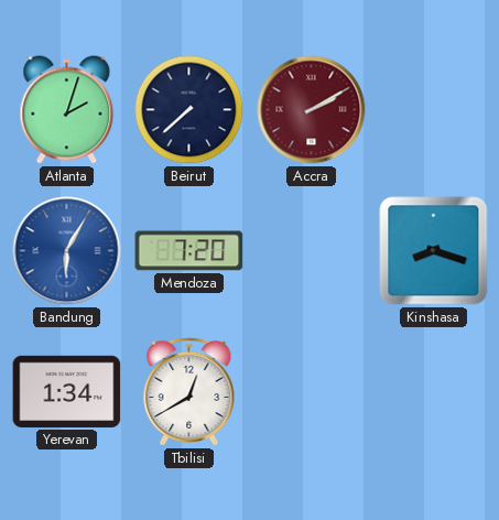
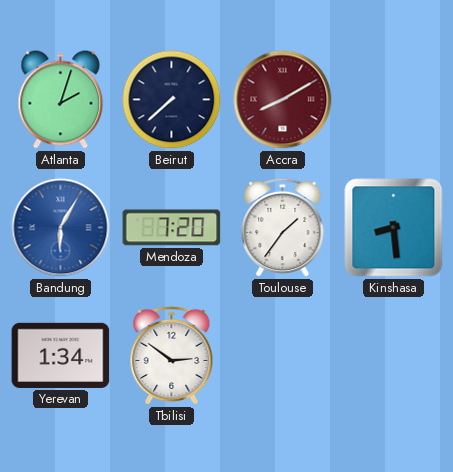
Accra: 2:10 -> 8:10 (283, 100)
Toulouse: none -> 1:36 (283, 228)
Kinshasa: 8:18 -> 8:29 (394, 228)
Tbilisi: 12:40 -> 2:51 (172, 356)
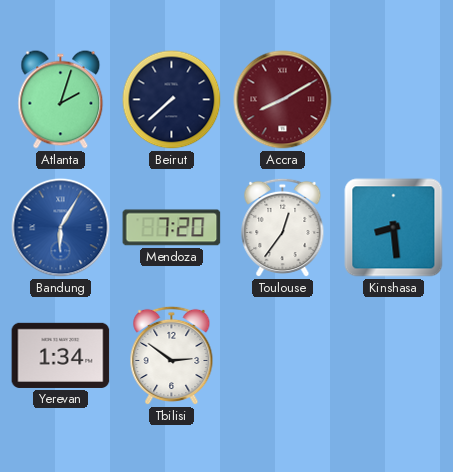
Toulouse: 1:36 -> 12:36 (283, 228)
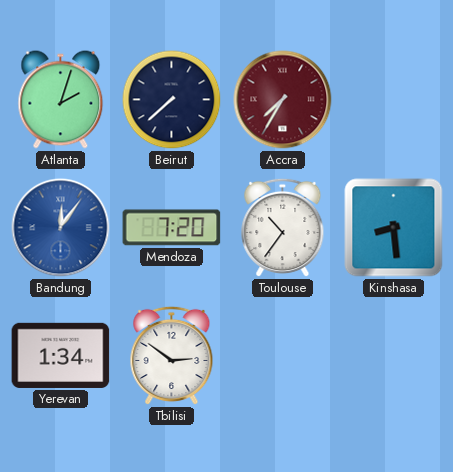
Accra: 8:10 -> 7:35 (283, 100)
Bandung: 6:05 -> 12:06 (61, 228)
Toulouse: 12:36 -> 10:36 (283, 228)
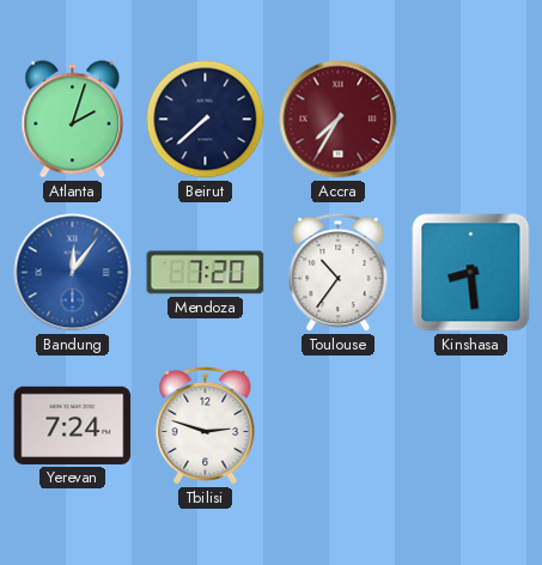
Yerevan: 1:34 -> 7:24 (73, 425)
Tbilisi: 2:51 -> 2:48 (206, 426)
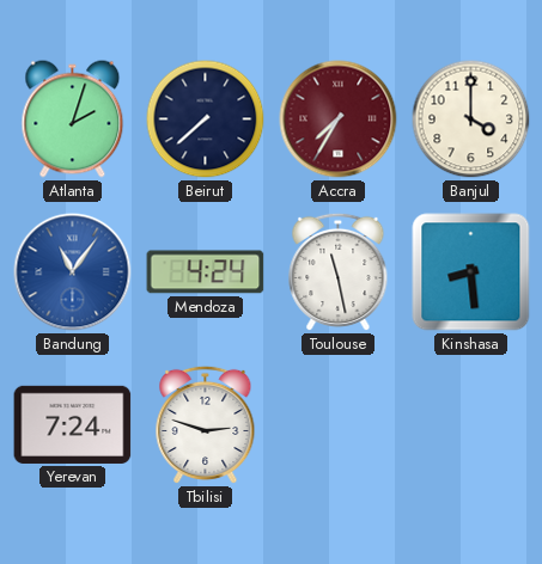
Banjul: none -> 4:00 (471, 119)
Bandung: 12:06 -> 11:06 (73, 272)
Mendoza: 7:20 -> 4:24 (206, 272)
Toulouse: 10:36 -> 11:28 (339, 272)
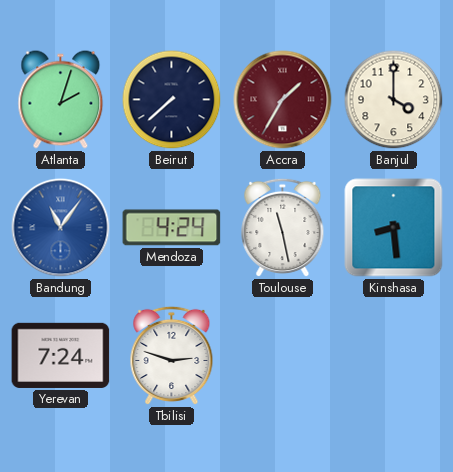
Accra: 7:35 -> 1:35 (283, 100)
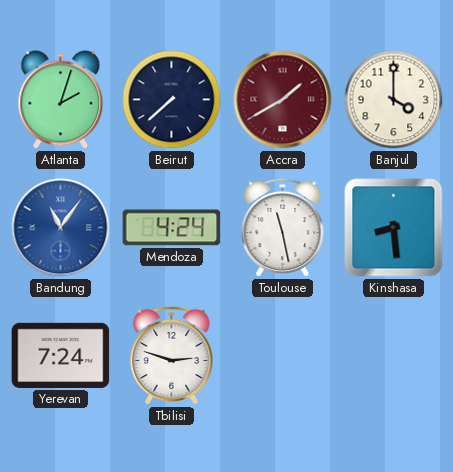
Accra: 1:35 -> 1:40 (283, 100)
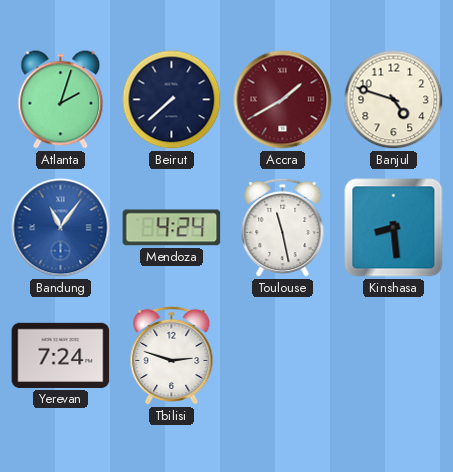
Banjul: 4:00 -> 4:48 (394, 100)
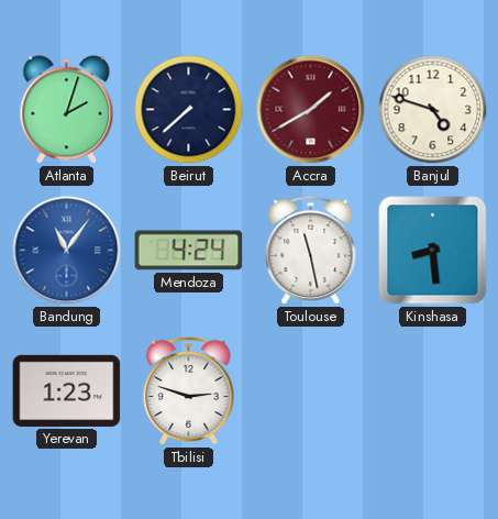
Yerevan: 7:24 -> 1:23 (67, 390)
